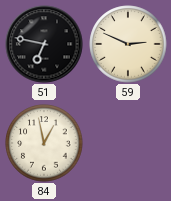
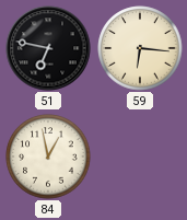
59: 2:49 -> 6:16 (140, 48)
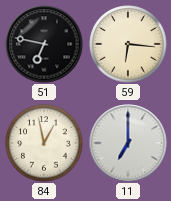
11: none -> 7:00 (128, 143)
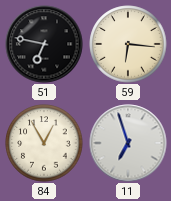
84: 12:58 -> 12:55 (44, 143)
11: 7:00 -> 6:57 (128, 143)
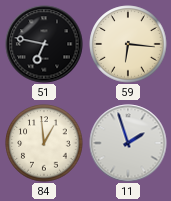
84: 12:55 -> 12:59 (44, 143)
11: 6:57 -> 1:57 (128, 143)
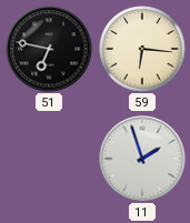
84: 12:59 -> none (44, 143)
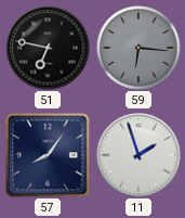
59 dial: cream -> grey (138, 48)
57: none -> 8:06 (48, 155)
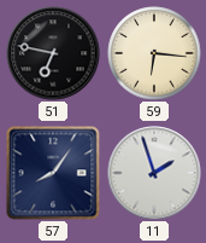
59 dial: grey -> cream (154, 53)
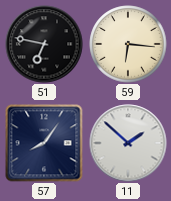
11: 1:57 -> 1:52 (128, 143)
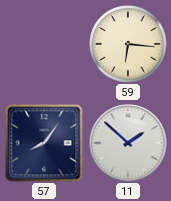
51: 6:47 -> none (44, 44)
